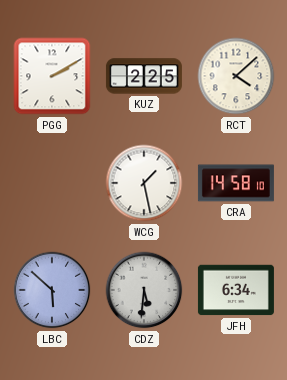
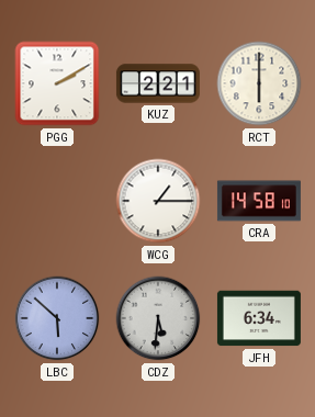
KUZ: 2:25 -> 2:21 (158, 83)
RCT: 4:08 -> 6:00 (259, 83)
WCG: 1:28 -> 1:15 (158, 201)
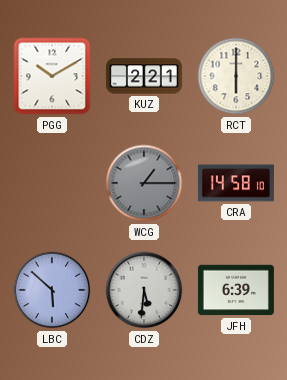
PGG: 2:10 -> 10:10 (52, 76)
WCG dial: white -> grey (144, 183)
JFH: 6:34 -> 6:39 (236, 290)
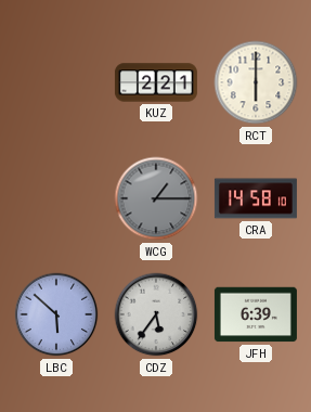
PGG: 10:10 -> none (52, 76)
CDZ: 5:31 -> 5:36 (156, 314)
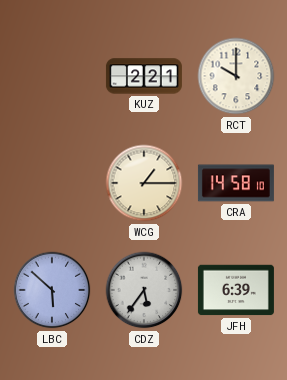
RCT: 6:00 -> 10:00 (236, 76)
WCG dial: grey -> cream (144, 183)
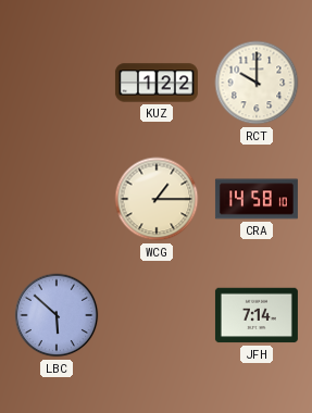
KUZ: 2:21 -> 1:22 (157, 83)
CDZ: 5:36 -> none (144, 290)
JFH: 6:39 -> 7:14 (257, 315)
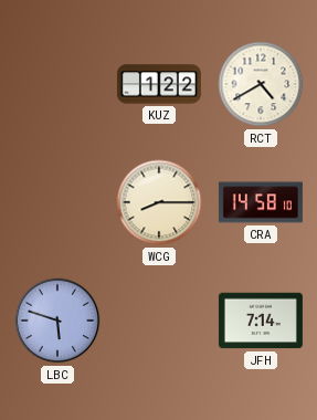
RCT: 10:00 -> 4:40 (261, 84)
WCG: 1:15 -> 8:15 (159, 202)
LBC: 5:52 -> 5:48 (57, 321)
